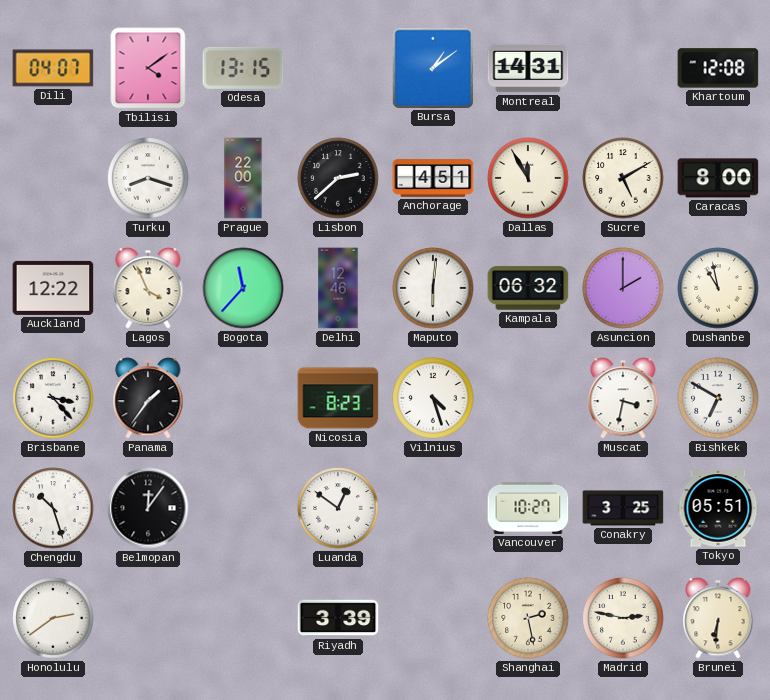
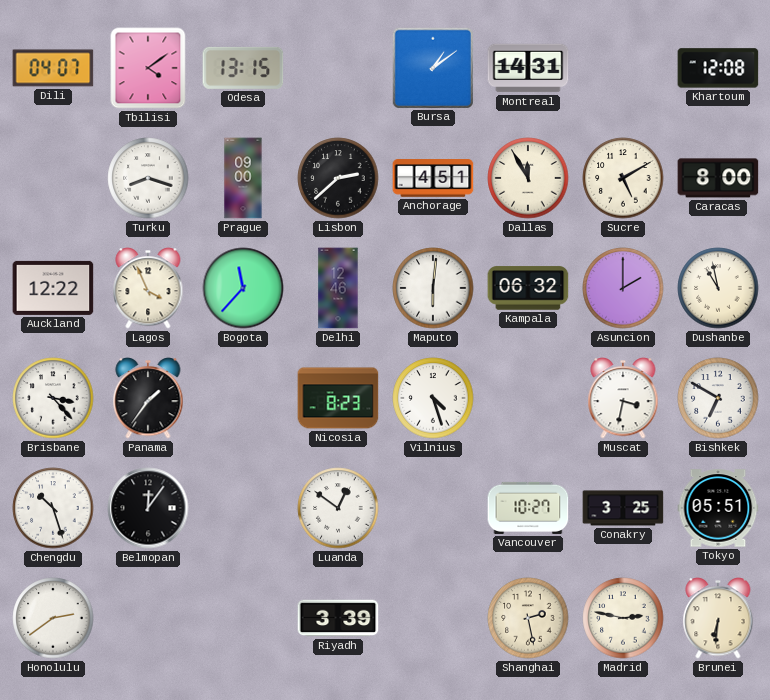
Prague: 22:00 -> 09:00 (243, 178)
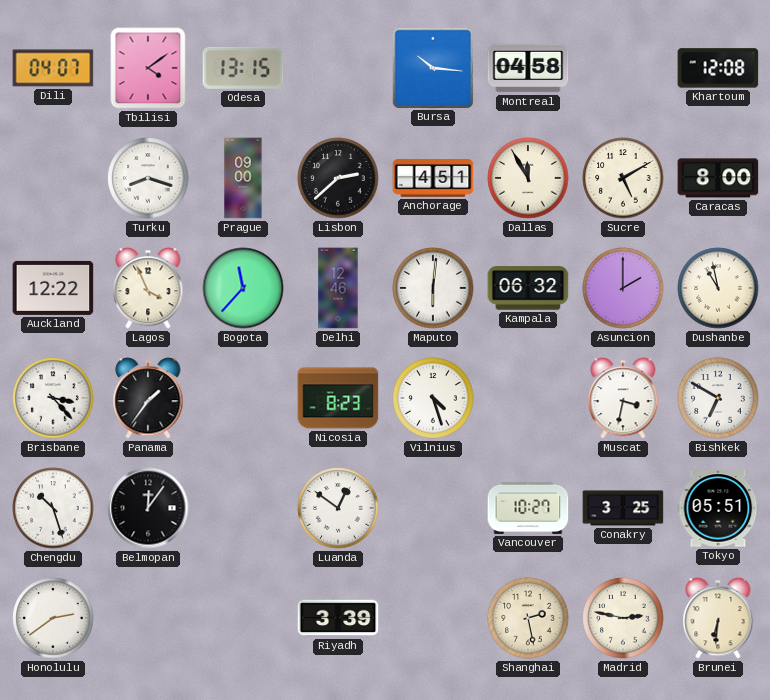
Bursa: 1:09 -> 10:16 (432, 67)
Montreal: 14:31 -> 04:58 (528, 68)
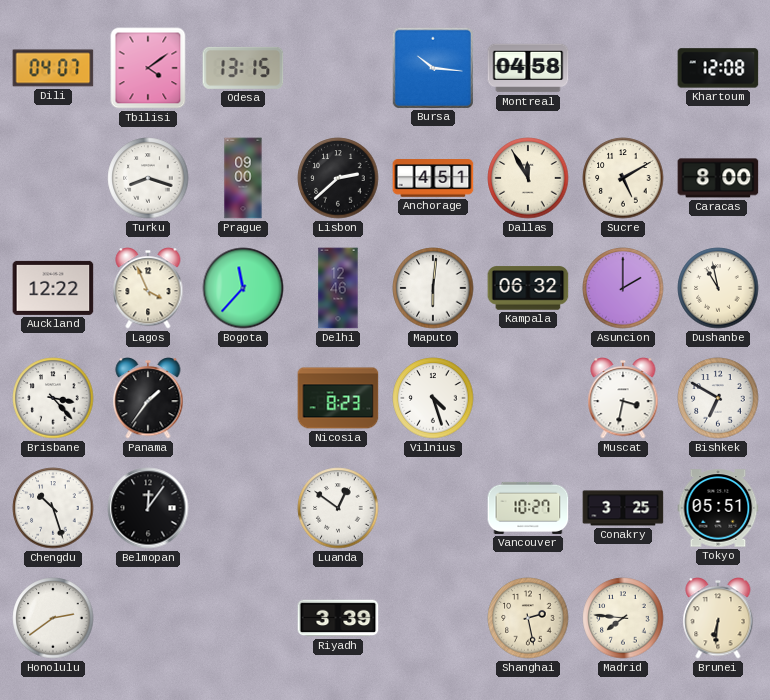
Madrid: 2:47 -> 7:46 (623, 618)
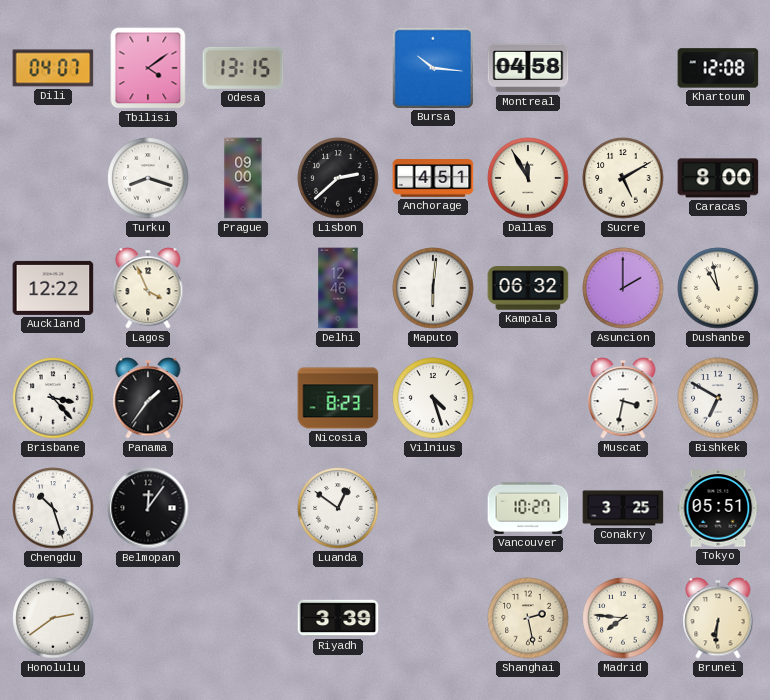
Bogota: 11:37 -> none (243, 288)
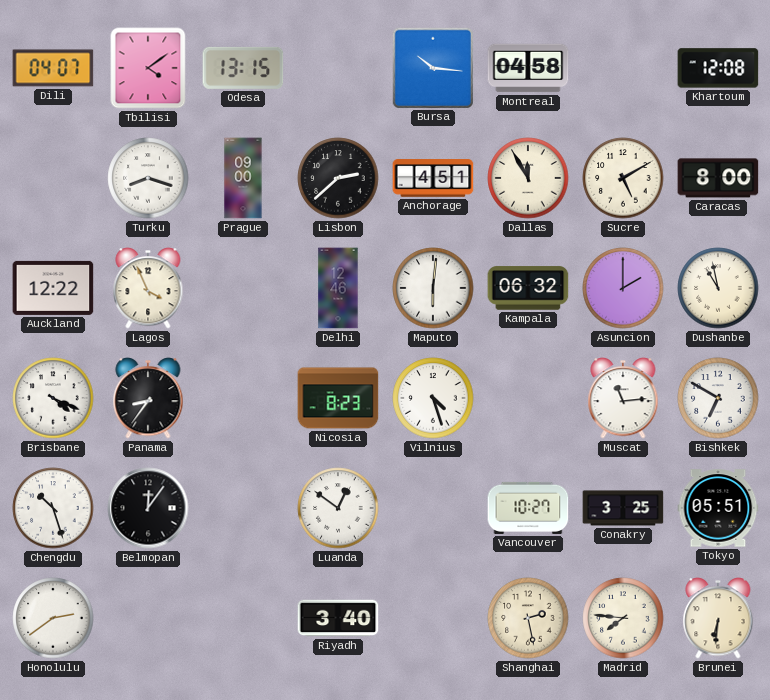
Brisbane: 3:23 -> 4:19 (53, 398)
Panama: 1:36 -> 8:36 (148, 398)
Muscat: 3:32 -> 11:14 (623, 398)
Riyadh: 3:39 -> 3:40 (338, 618)
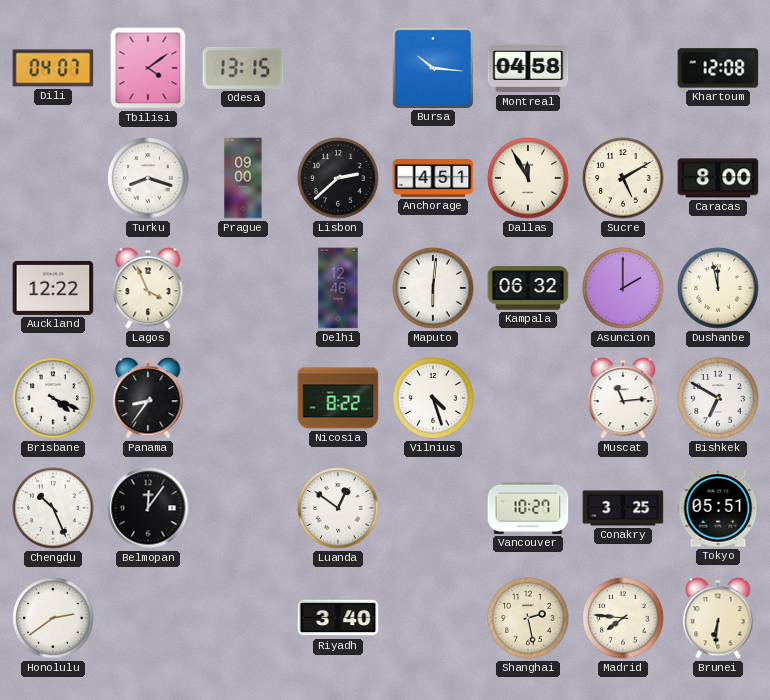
Dushanbe: 10:58 -> 11:58 (718, 288)
Nicosia: 8:23 -> 8:22 (338, 398)
Chengdu: 10:27 -> 10:26 (53, 508)
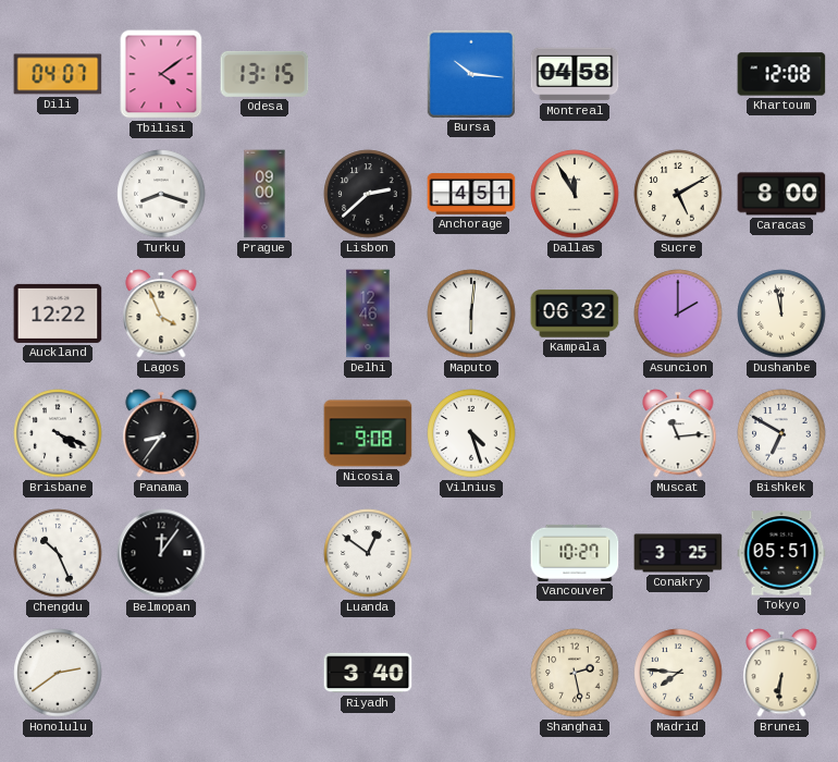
Nicosia: 8:22 -> 9:08 (368, 433)
